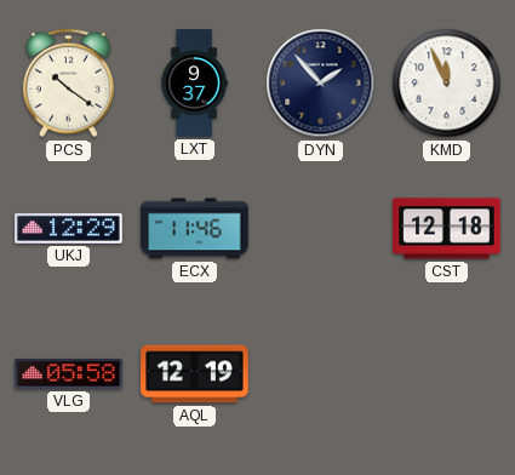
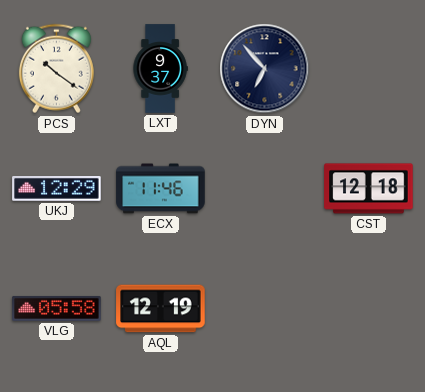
DYN: 1:53 -> 6:53 (265, 69)
KMD: 11:56 -> none (447, 84)
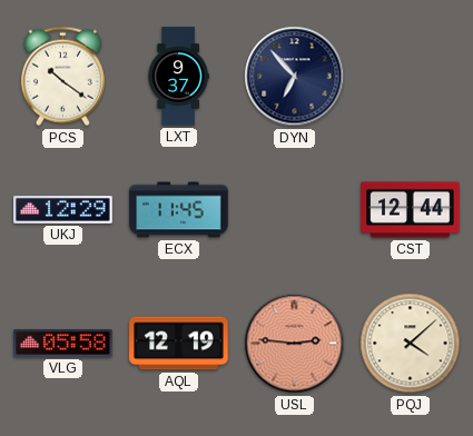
ECX: 11:46 -> 11:45 (179, 210)
CST: 12:18 -> 12:44 (411, 210)
USL: none -> 2:46 (295, 344)
PQJ: none -> 4:08 (411, 344)
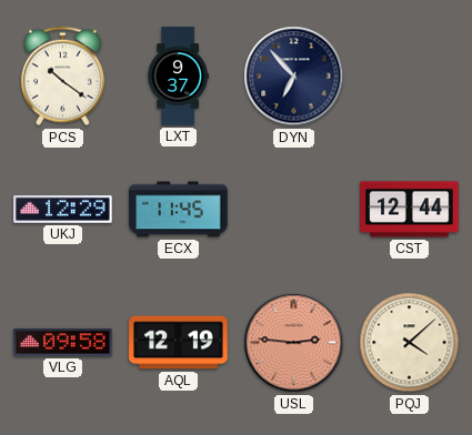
VLG: 05:58 -> 09:58 (63, 342)
